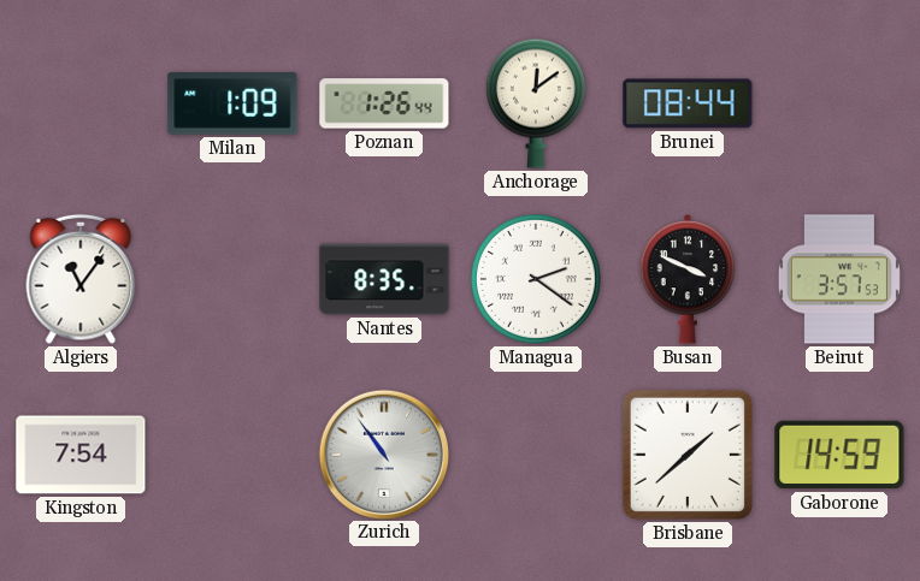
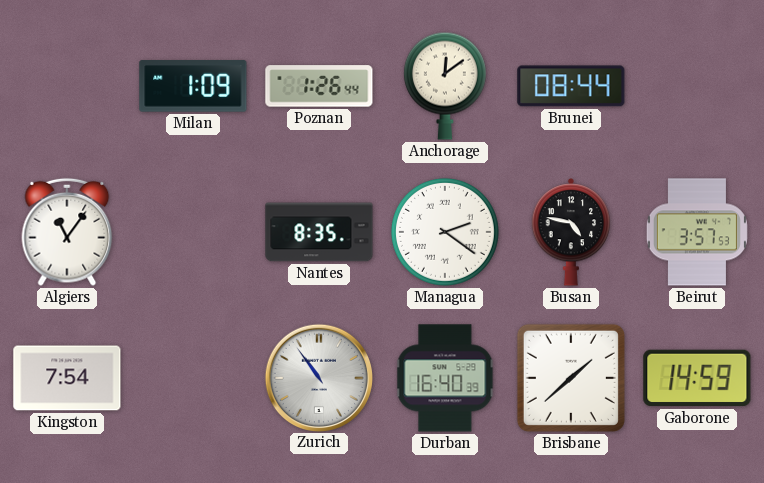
Busan: 3:49 -> 4:47 (571, 232)
Durban: none -> 16:40 (445, 378)
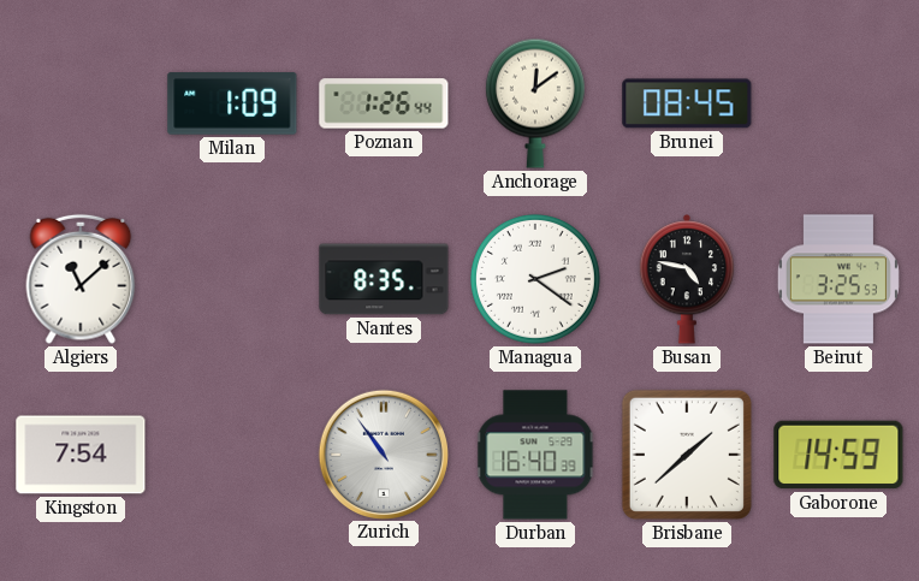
Brunei: 08:44 -> 08:45 (687, 103)
Algiers: 11:06 -> 11:08 (81, 279)
Beirut: 3:57 -> 3:25 (838, 279)
